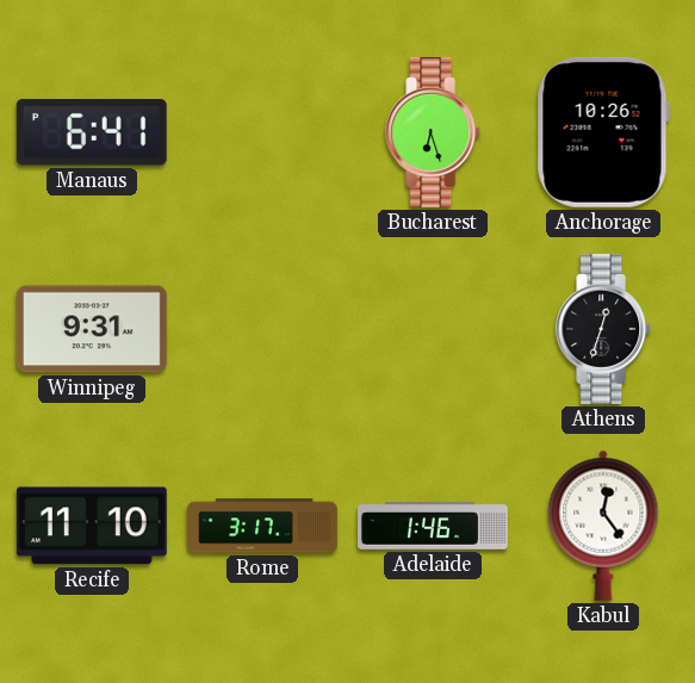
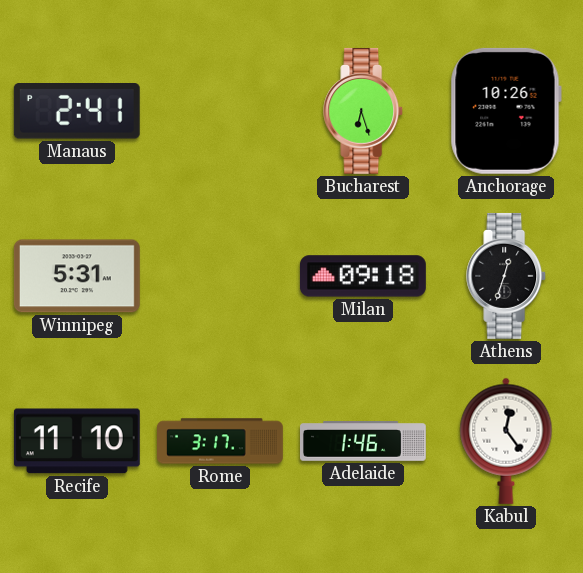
Manaus: 6:41 -> 2:41 (77, 111)
Winnipeg: 9:31 -> 5:31 (77, 276)
Milan: none -> 09:18 (363, 276)
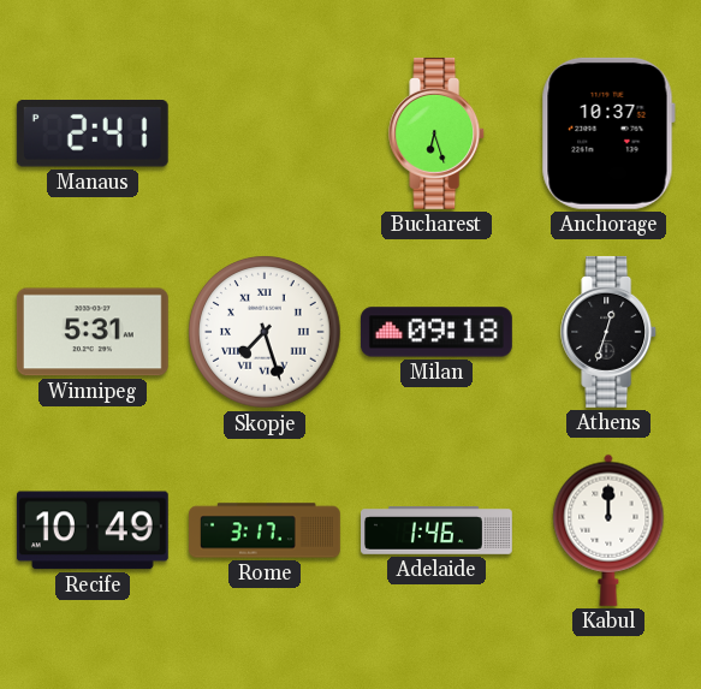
Anchorage: 10:26 -> 10:37 (608, 133)
Skopje: none -> 7:27 (265, 332)
Recife: 11:10 -> 10:49 (93, 530)
Kabul: 12:24 -> 12:00 (608, 530)
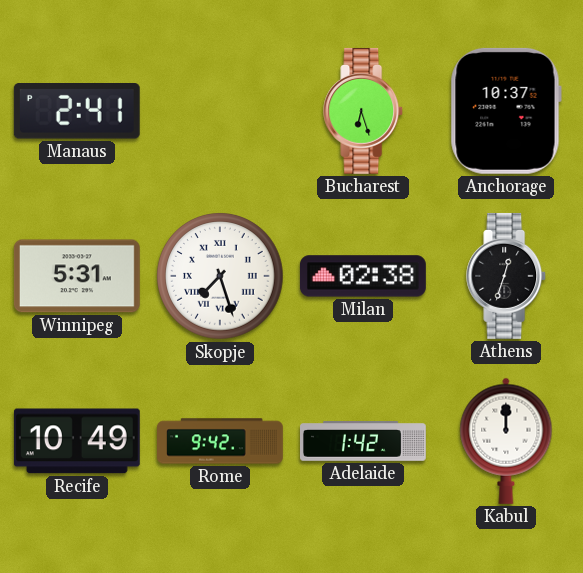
Milan: 09:18 -> 02:38 (363, 276)
Rome: 3:17 -> 9:42 (221, 441)
Adelaide: 1:46 -> 1:42 (364, 441)
